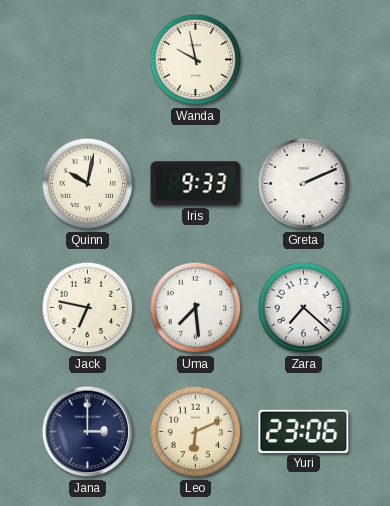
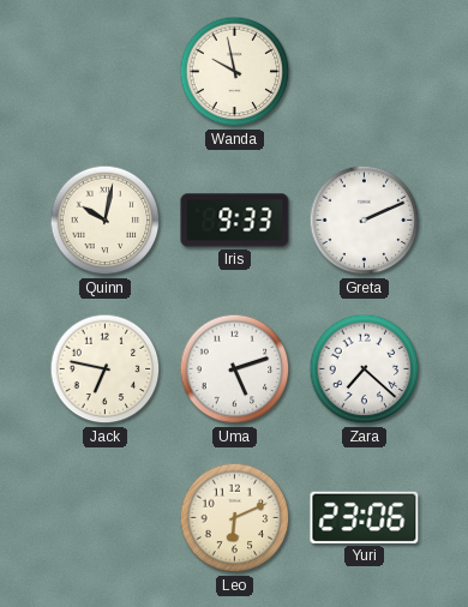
Uma: 7:29 -> 5:12 (235, 369)
Jana: 3:00 -> none (88, 432)
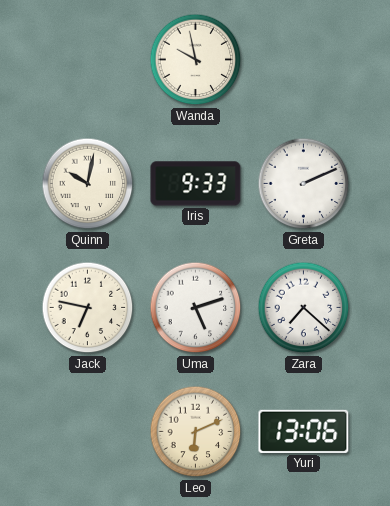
Yuri: 23:06 -> 13:06 (304, 431)
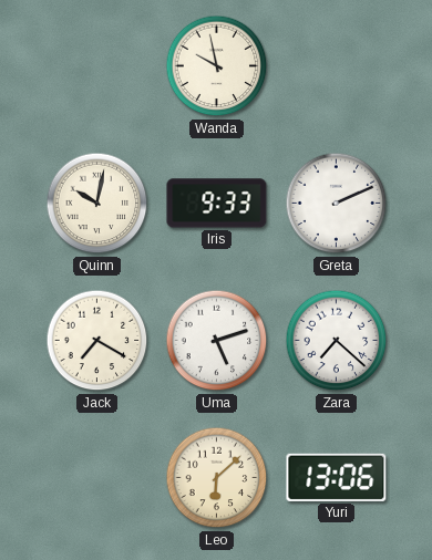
Jack: 6:47 -> 7:20 (97, 341)
Leo: 6:11 -> 6:08 (217, 478)
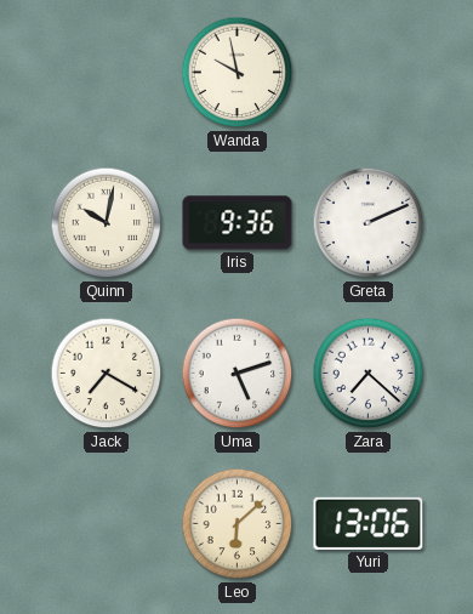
Iris: 9:33 -> 9:36 (238, 223)
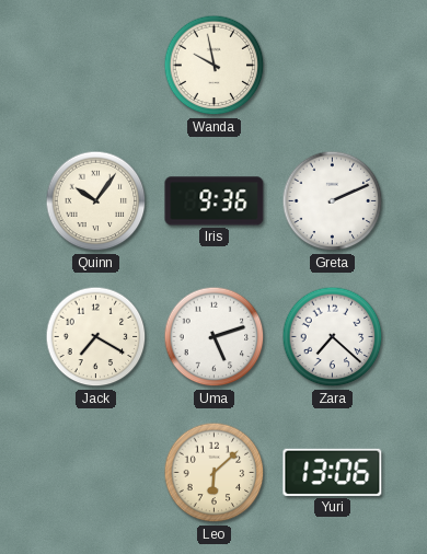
Quinn: 10:02 -> 10:06 (96, 201)
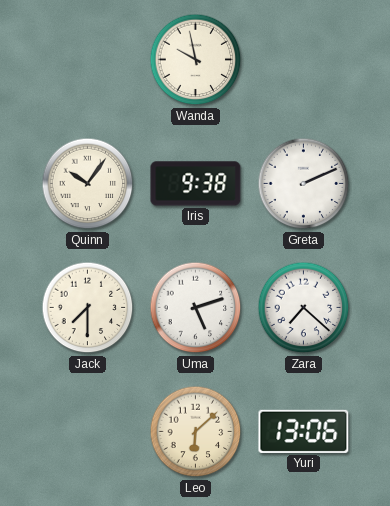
Iris: 9:36 -> 9:38 (196, 184)
Jack: 7:20 -> 7:30 (88, 308)
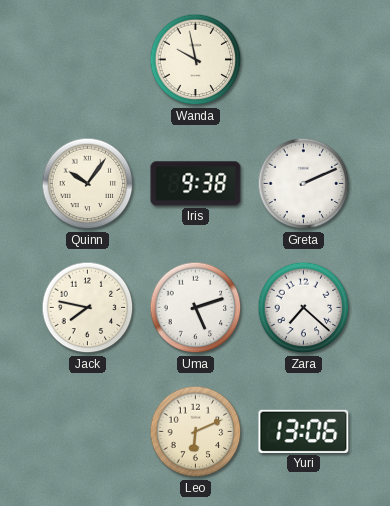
Jack: 7:30 -> 7:47 (88, 308)
Leo: 6:08 -> 6:11 (196, 432)
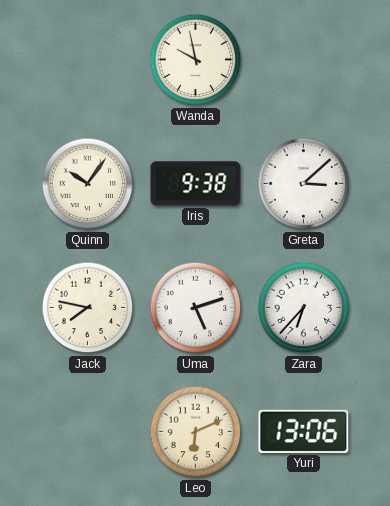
Greta: 2:11 -> 3:08 (304, 184)
Zara: 7:22 -> 6:37 (304, 308)
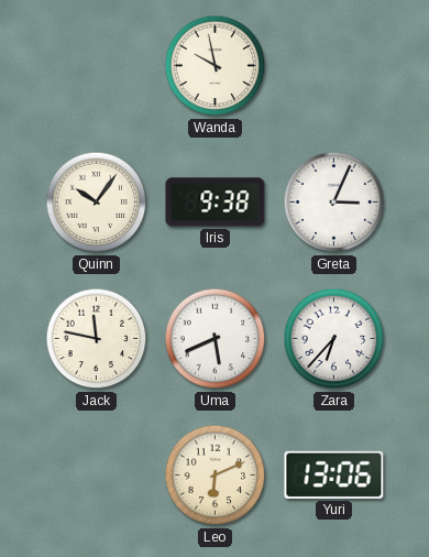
Greta: 3:08 -> 3:04 (334, 203)
Jack: 7:47 -> 11:47 (97, 339)
Uma: 5:12 -> 5:41 (216, 339)
